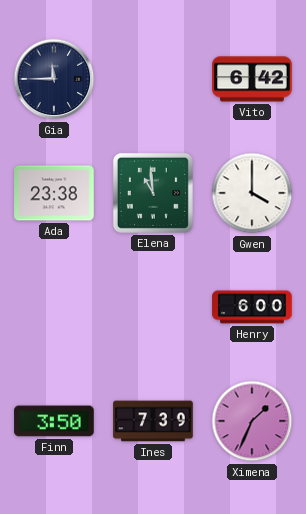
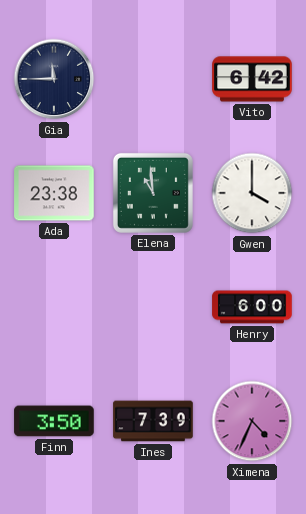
Ximena: 1:34 -> 4:34 (252, 421)
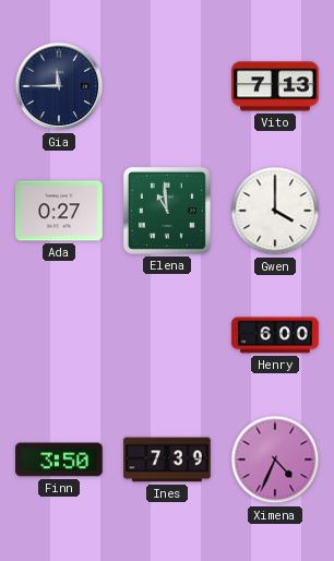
Vito: 6:42 -> 7:13 (275, 86)
Ada: 23:38 -> 0:27 (59, 211)
